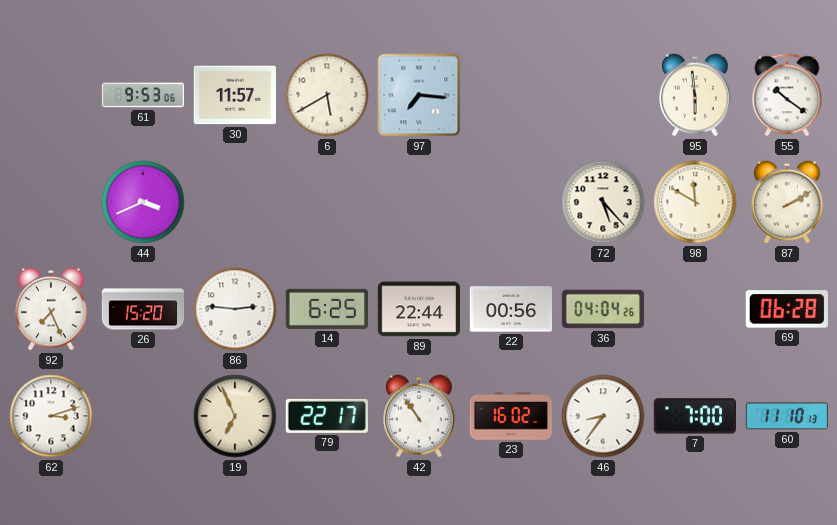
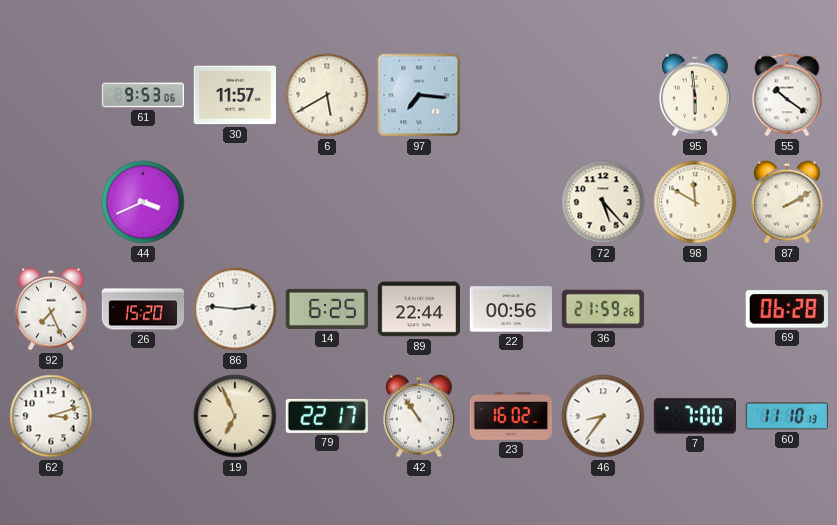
36: 04:04 -> 21:59 (603, 309)
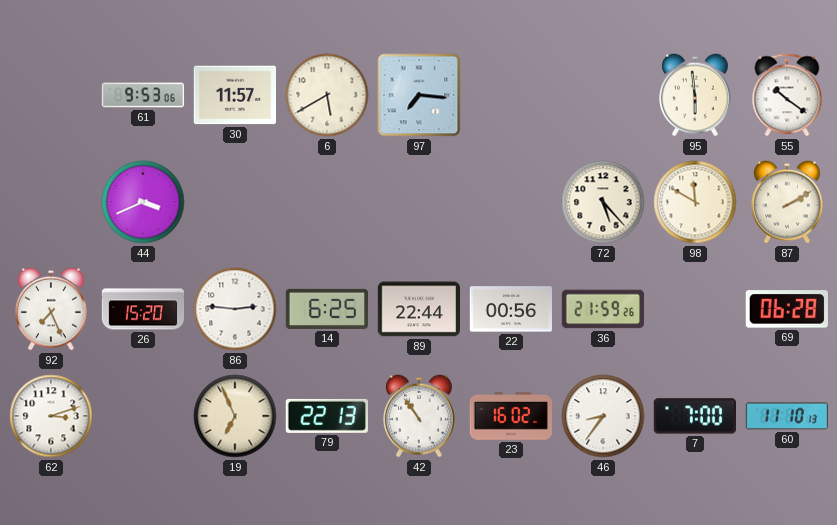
79: 22:17 -> 22:13 (326, 416)
